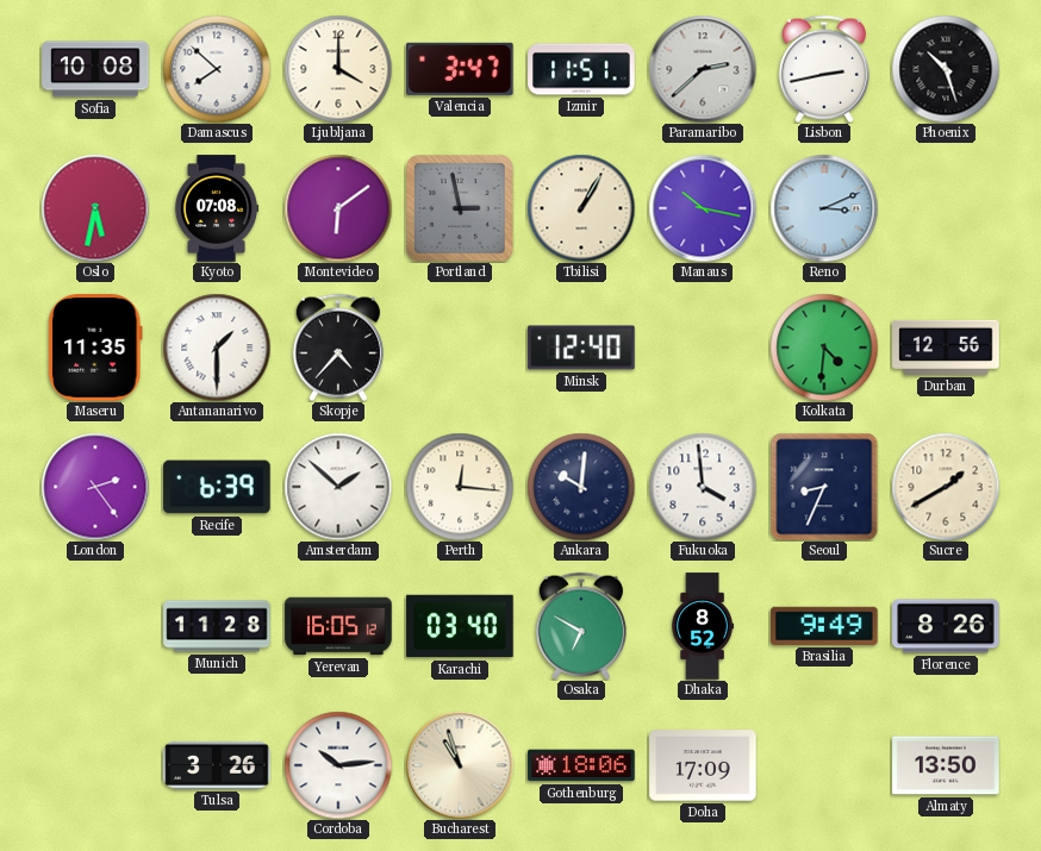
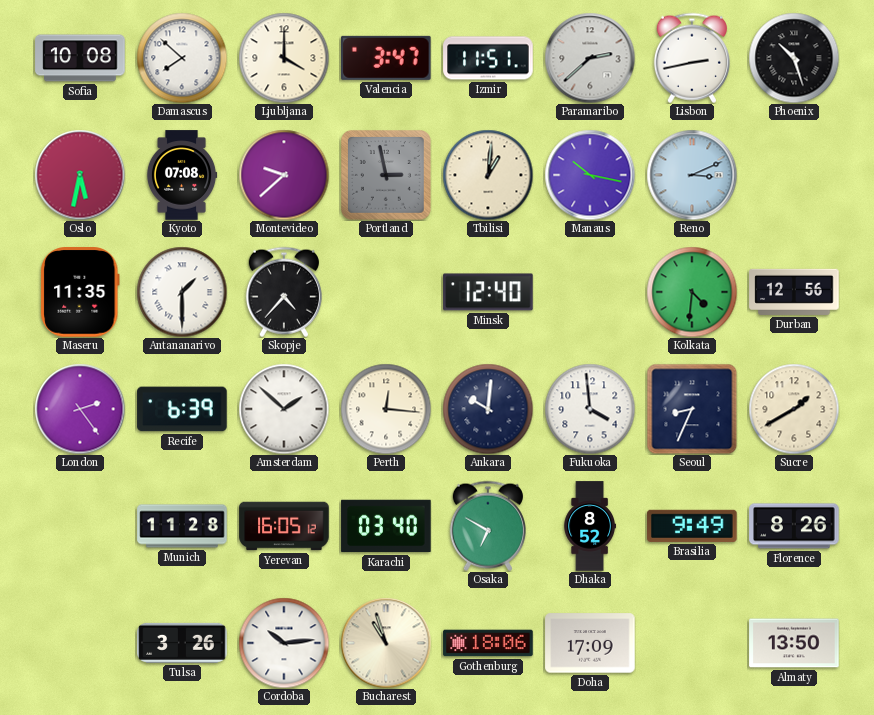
Montevideo: 6:09 -> 9:38 (284, 175)
Tbilisi: 1:05 -> 1:01 (488, 175)
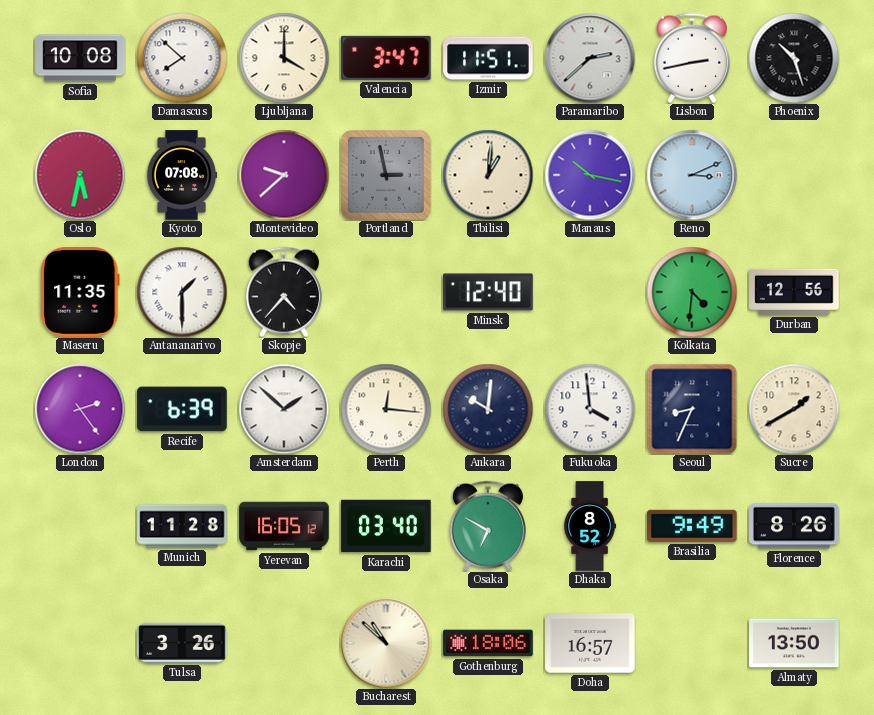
Cordoba: 10:14 -> none (284, 643)
Bucharest: 10:57 -> 10:52 (386, 643)
Doha: 17:09 -> 16:57 (590, 643)
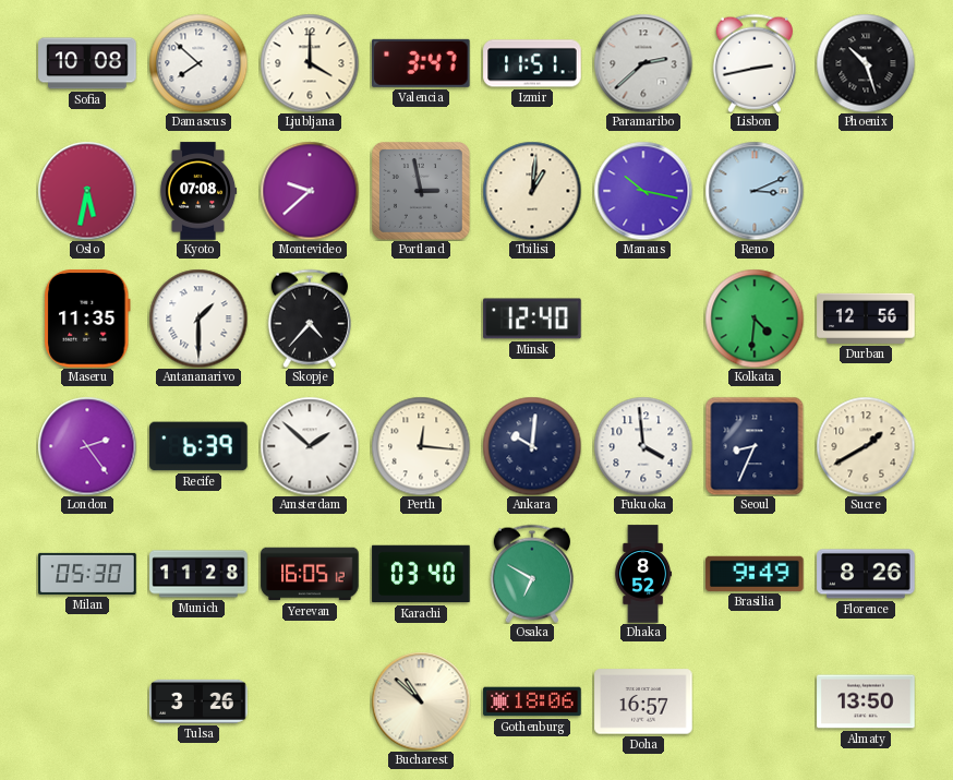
Milan: none -> 05:30 (87, 574)
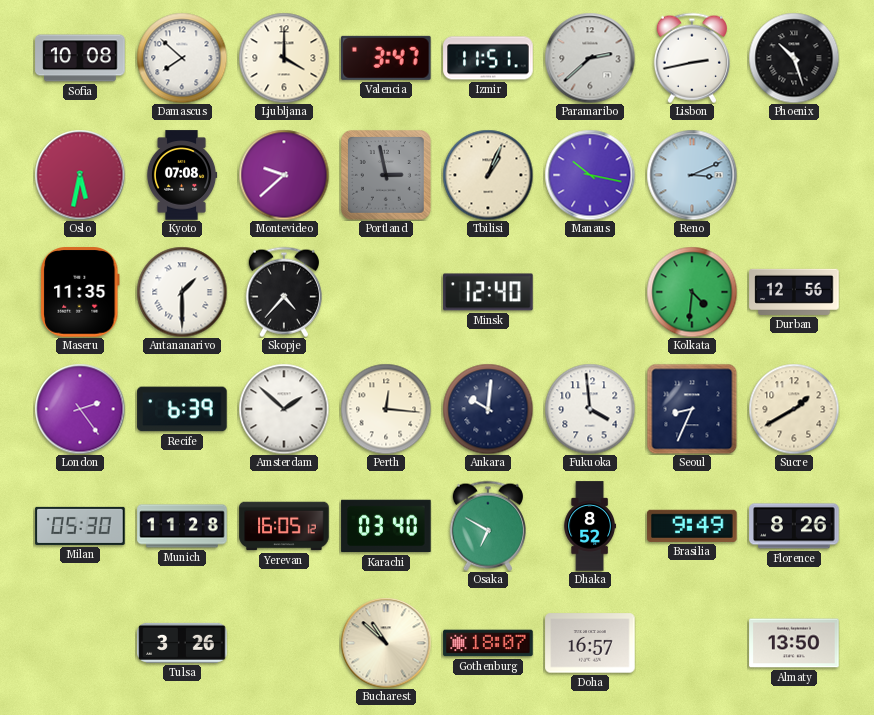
Tbilisi: 1:01 -> 1:04 (488, 175)
Gothenburg: 18:06 -> 18:07 (488, 643)
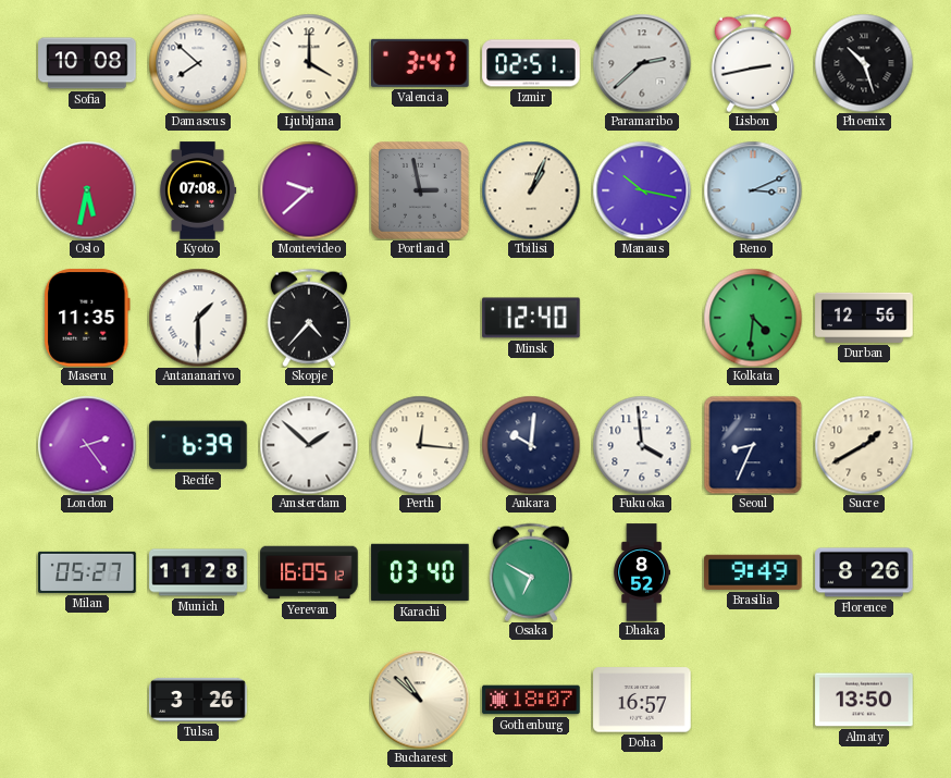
Izmir: 11:51 -> 02:51 (531, 63)
Milan: 05:30 -> 05:27 (87, 572)
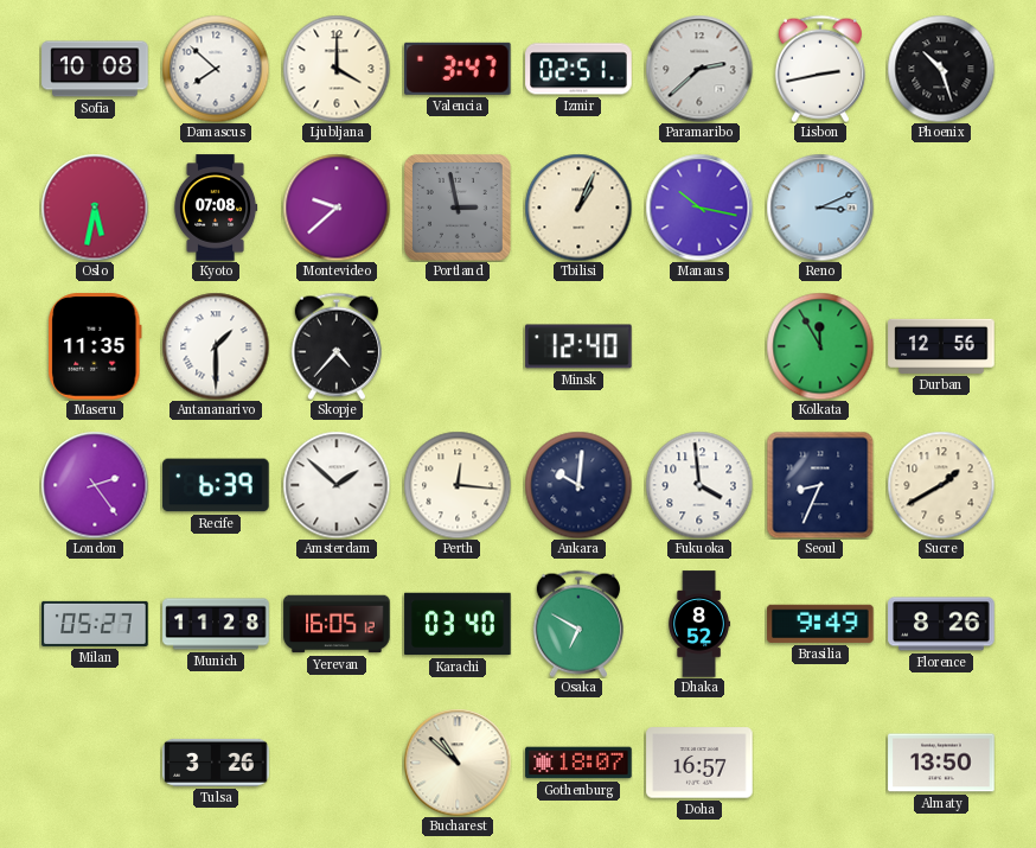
Kolkata: 4:31 -> 11:55 (820, 346)
